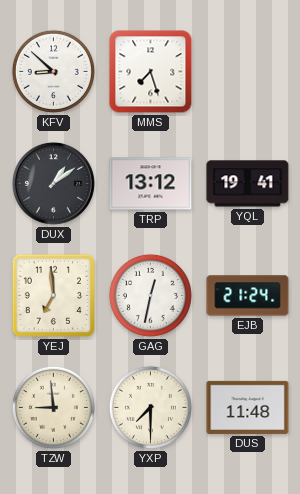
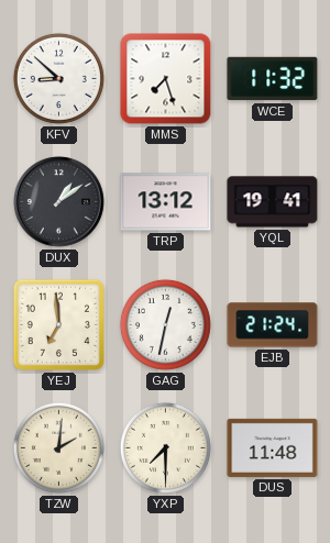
WCE: none -> 11:32 (273, 79)
TZW: 8:59 -> 2:01 (58, 447)
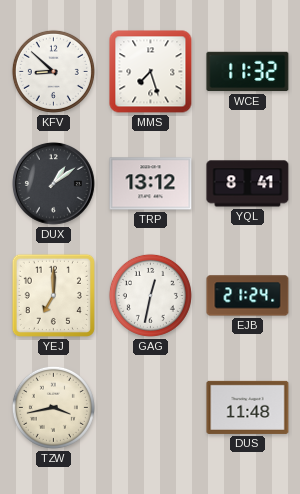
YQL: 19:41 -> 8:41 (248, 184)
YEJ: 6:59 -> 7:00 (53, 295)
TZW: 2:01 -> 3:43 (53, 407)
YXP: 7:30 -> none (165, 447)
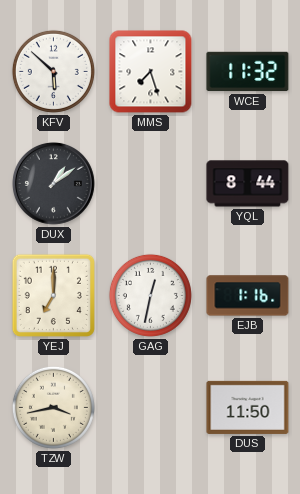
KFV: 8:52 -> 5:52 (53, 71)
TRP: 13:12 -> none (151, 184)
YQL: 8:41 -> 8:44 (248, 184)
EJB: 21:24 -> 1:16 (248, 296)
DUS: 11:48 -> 11:50 (248, 407)
